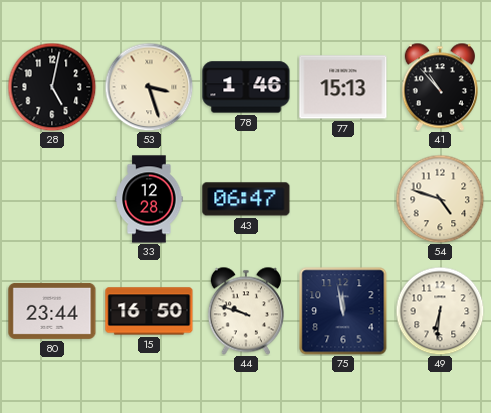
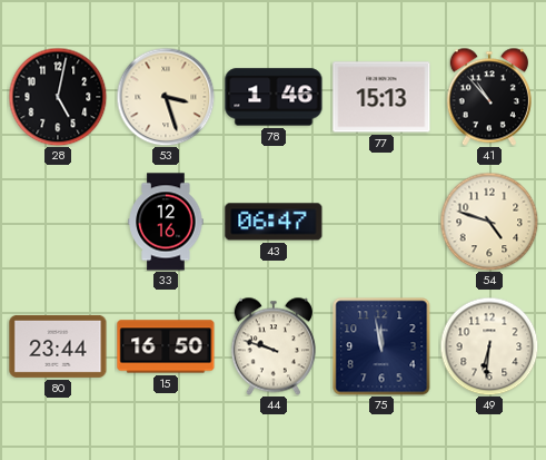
33: 12:28 -> 12:16 (166, 222)
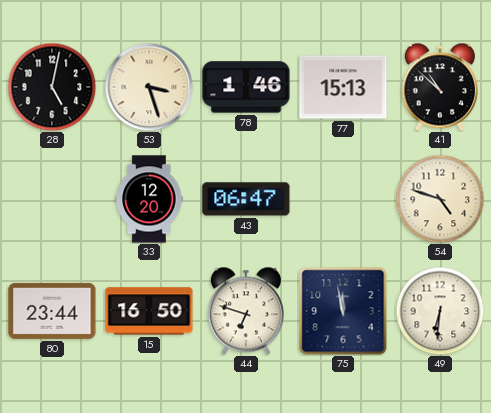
41: 10:53 -> 10:52 (440, 87)
33: 12:16 -> 12:20 (149, 199)
44: 9:48 -> 6:48 (246, 311)
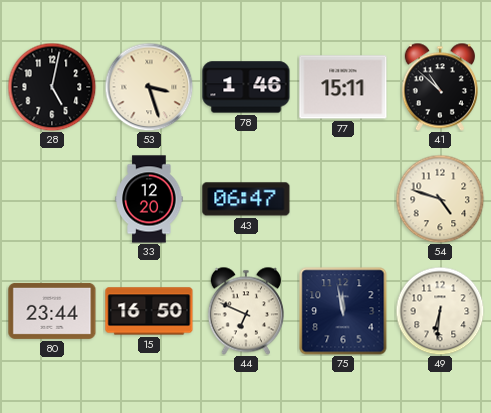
77: 15:13 -> 15:11 (343, 87)
44: 6:48 -> 6:49 (246, 311)
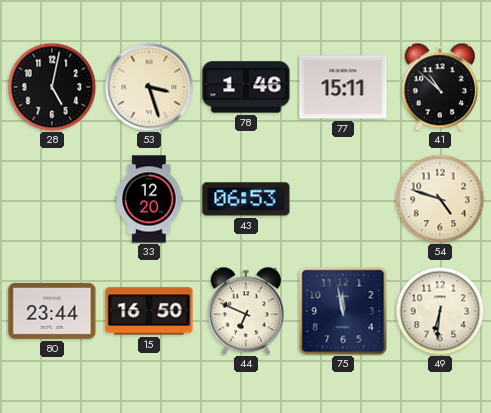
43: 06:47 -> 06:53 (246, 199)
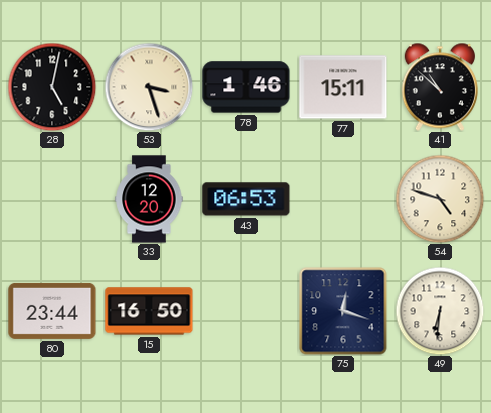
44: 6:49 -> none (246, 311)
75: 11:58 -> 12:18 (343, 311)
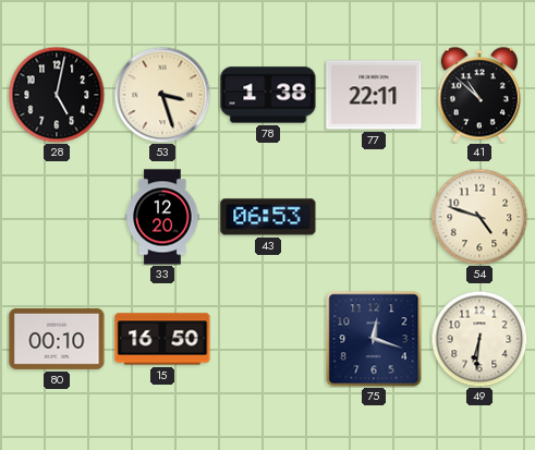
78: 1:46 -> 1:38 (268, 95)
77: 15:11 -> 22:11 (374, 95)
80: 23:44 -> 00:10 (57, 339)
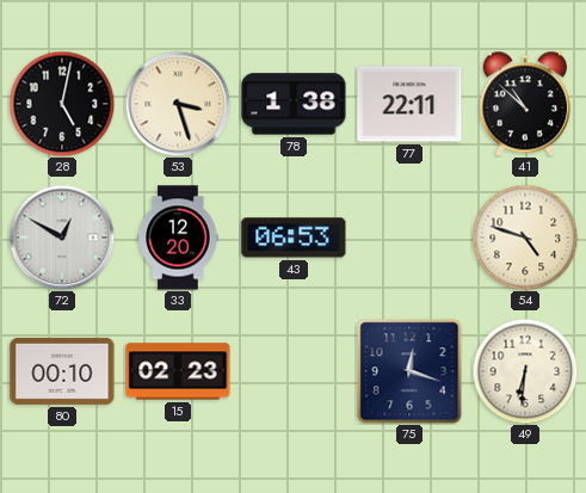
72: none -> 12:50 (62, 238)
15: 16:50 -> 02:23 (178, 371)
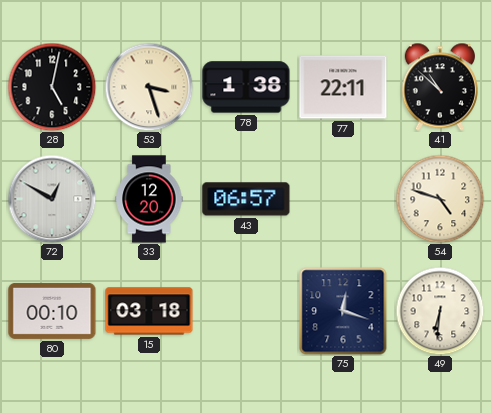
43: 06:53 -> 06:57 (246, 199)
15: 02:23 -> 03:18 (149, 311)
